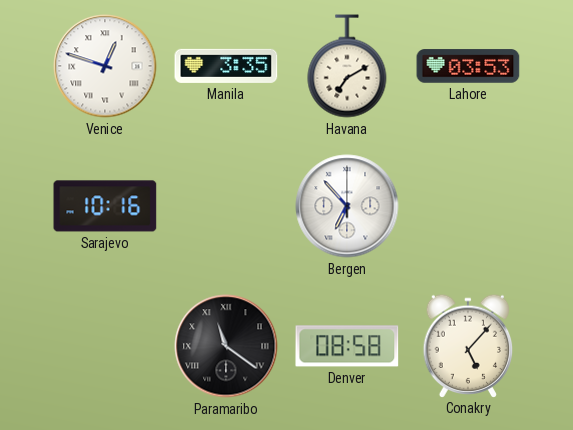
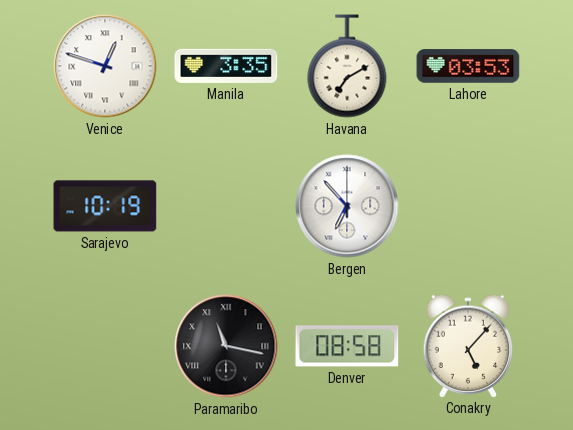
Sarajevo: 10:16 -> 10:19 (105, 206)
Paramaribo: 11:21 -> 11:17 (226, 346)
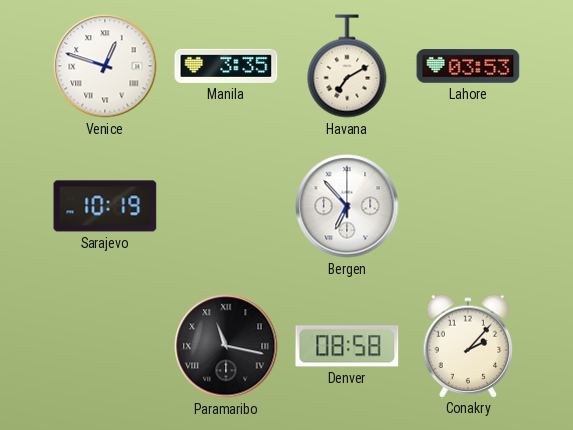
Conakry: 5:07 -> 2:07 (468, 345)
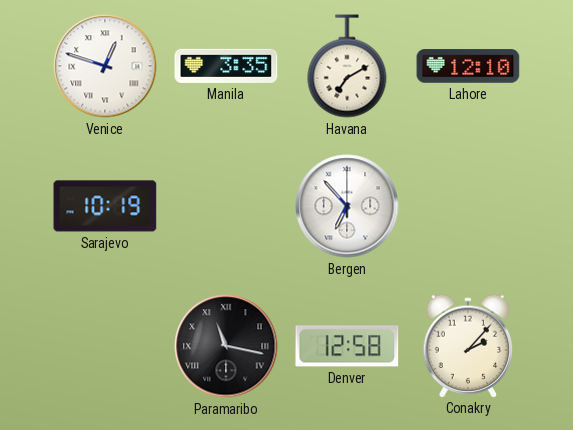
Lahore: 03:53 -> 12:10 (468, 66)
Denver: 08:58 -> 12:58 (347, 346)
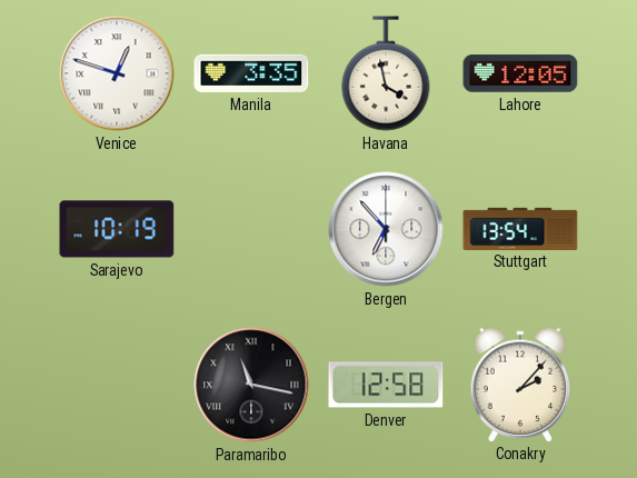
Havana: 7:10 -> 3:58 (386, 73)
Lahore: 12:10 -> 12:05 (520, 73)
Stuttgart: none -> 13:54 (520, 228)
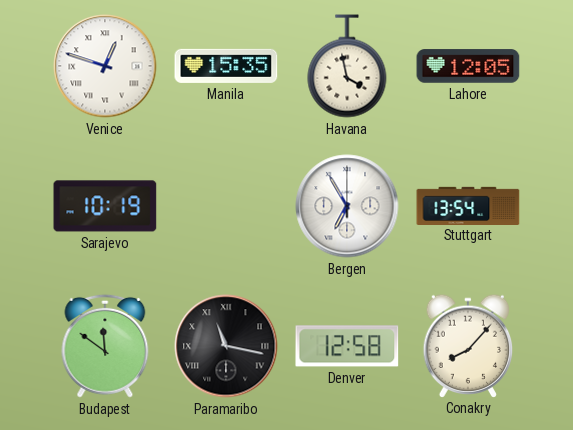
Manila: 3:35 -> 15:35 (226, 66)
Bergen: 6:53 -> 6:55 (347, 206)
Budapest: none -> 11:51 (105, 346)
Conakry: 2:07 -> 8:07 (468, 345)
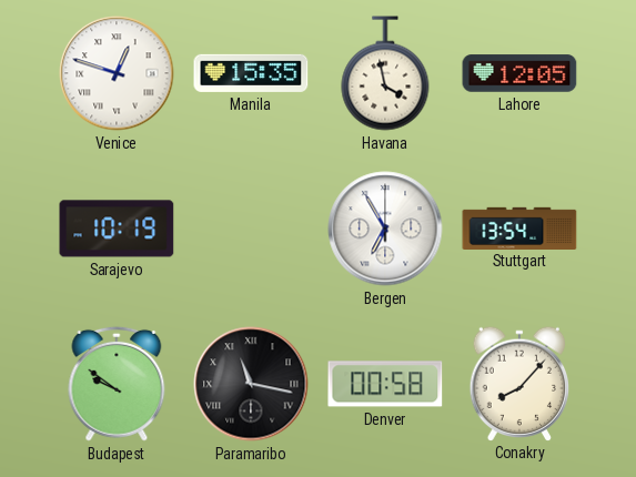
Budapest: 11:51 -> 9:51 (117, 384)
Denver: 12:58 -> 00:58 (385, 384)
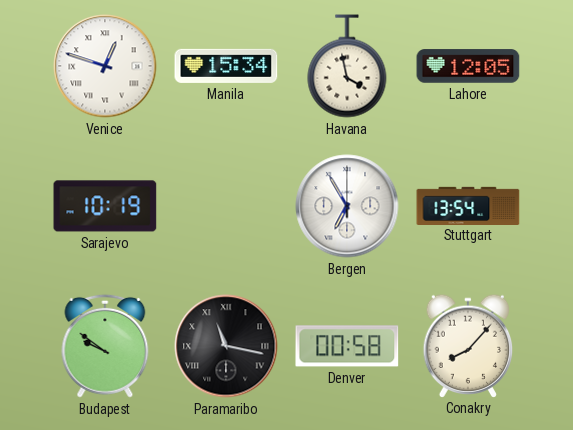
Manila: 15:35 -> 15:34 (226, 66)
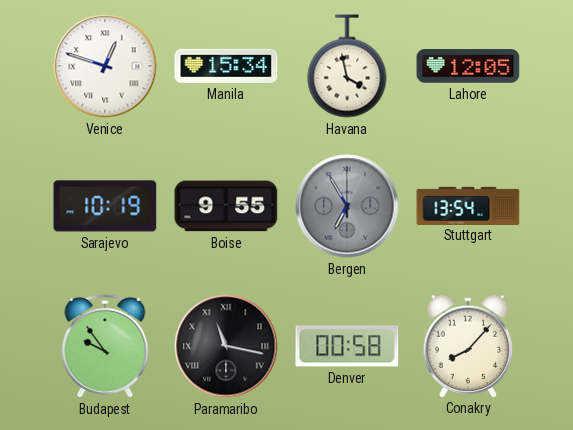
Boise: none -> 9:55 (226, 206)
Bergen dial: white -> grey (347, 206)
Budapest: 9:51 -> 9:54 (105, 346)
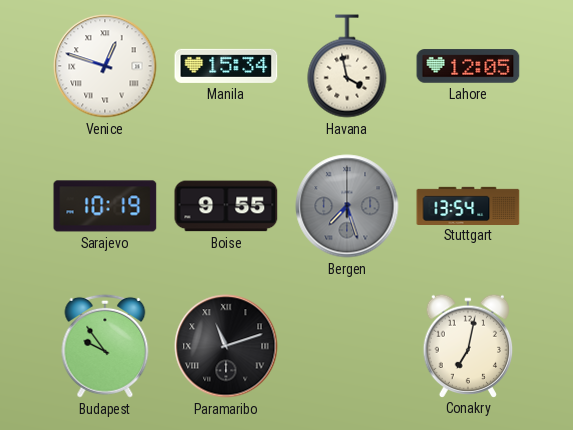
Bergen: 6:55 -> 7:27 (347, 206)
Paramaribo: 11:17 -> 11:12 (226, 346)
Denver: 00:58 -> none (347, 346)
Conakry: 8:07 -> 7:02 (468, 345)
